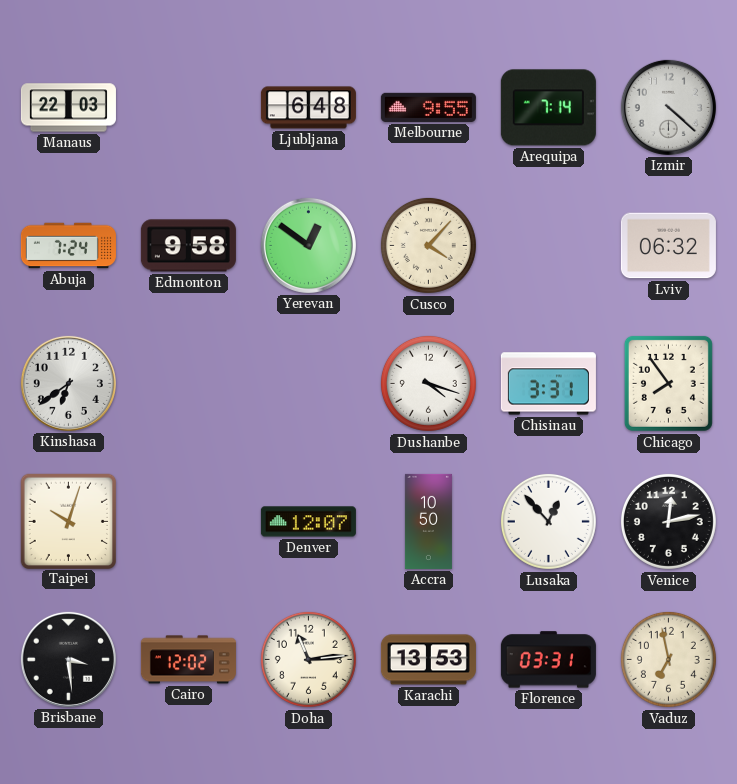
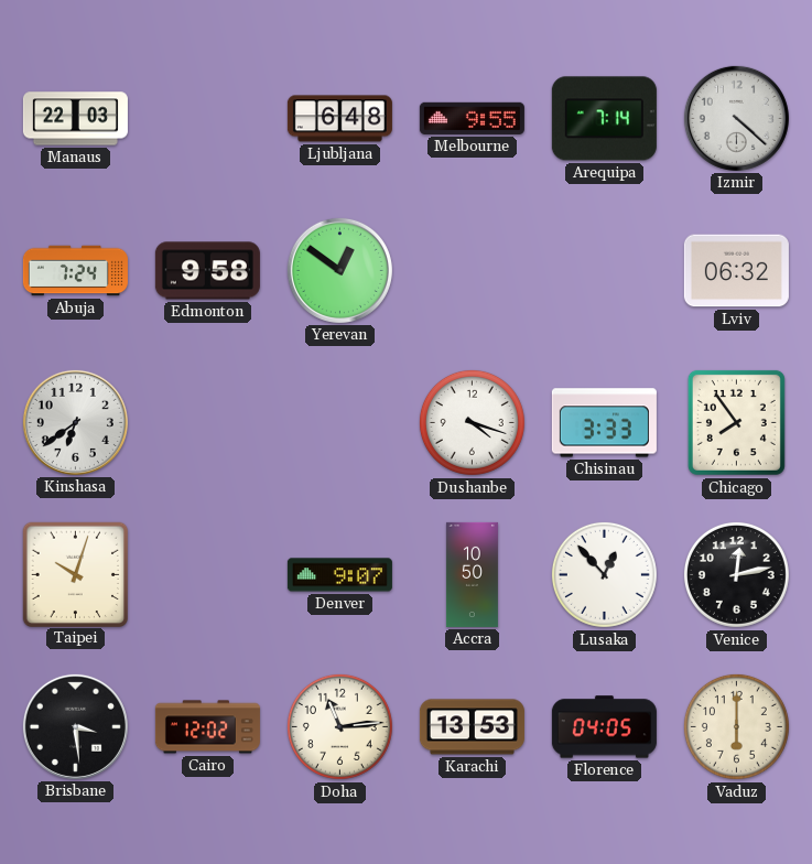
Cusco: 4:07 -> none (428, 245)
Chisinau: 3:31 -> 3:33 (604, 423)
Denver: 12:07 -> 9:07 (339, 575)
Florence: 03:31 -> 04:05 (604, 727)
Vaduz: 6:58 -> 6:00 (736, 726)
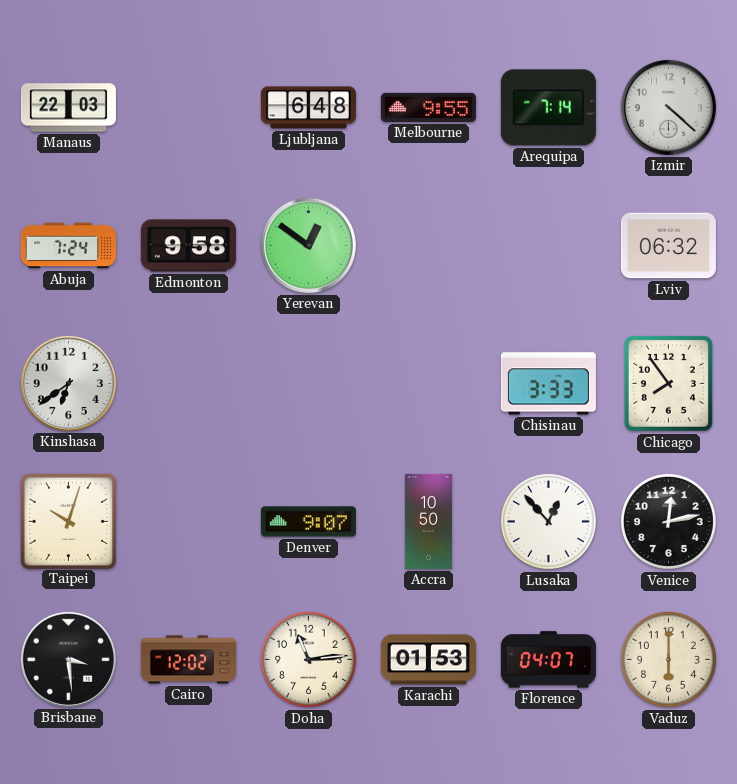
Dushanbe: 4:18 -> none (472, 422)
Karachi: 13:53 -> 01:53 (428, 660)
Florence: 04:05 -> 04:07 (548, 660)
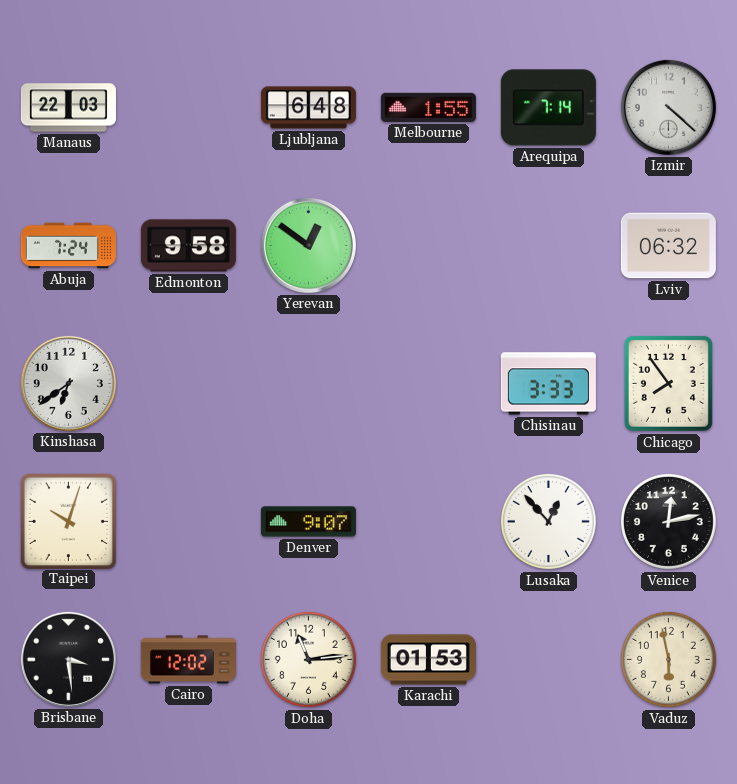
Melbourne: 9:55 -> 1:55 (428, 107)
Accra: 10:50 -> none (428, 521)
Florence: 04:07 -> none (548, 660)
Vaduz: 6:00 -> 5:58 (668, 659)
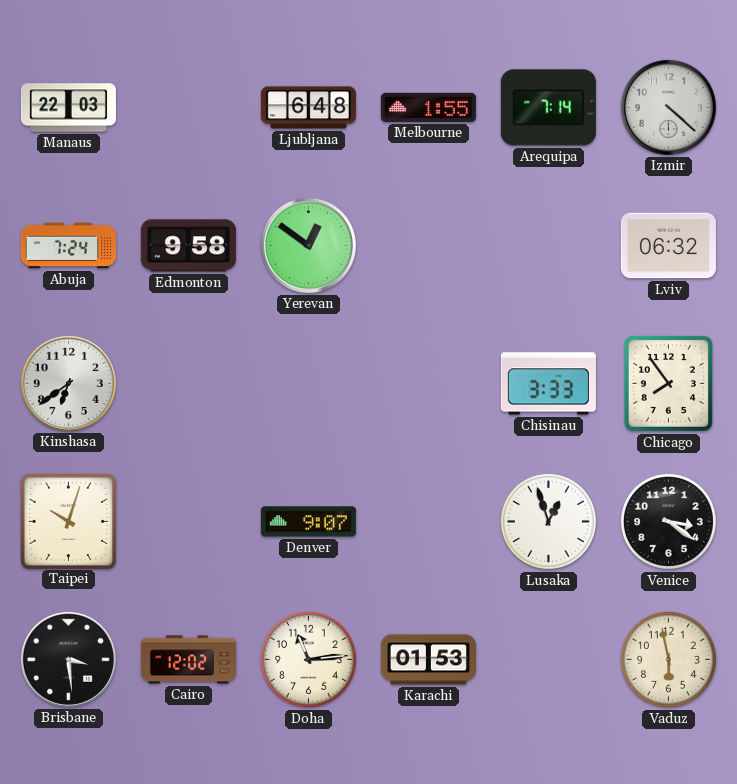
Lusaka: 12:53 -> 12:57 (548, 521)
Venice: 12:13 -> 3:21 (668, 521)
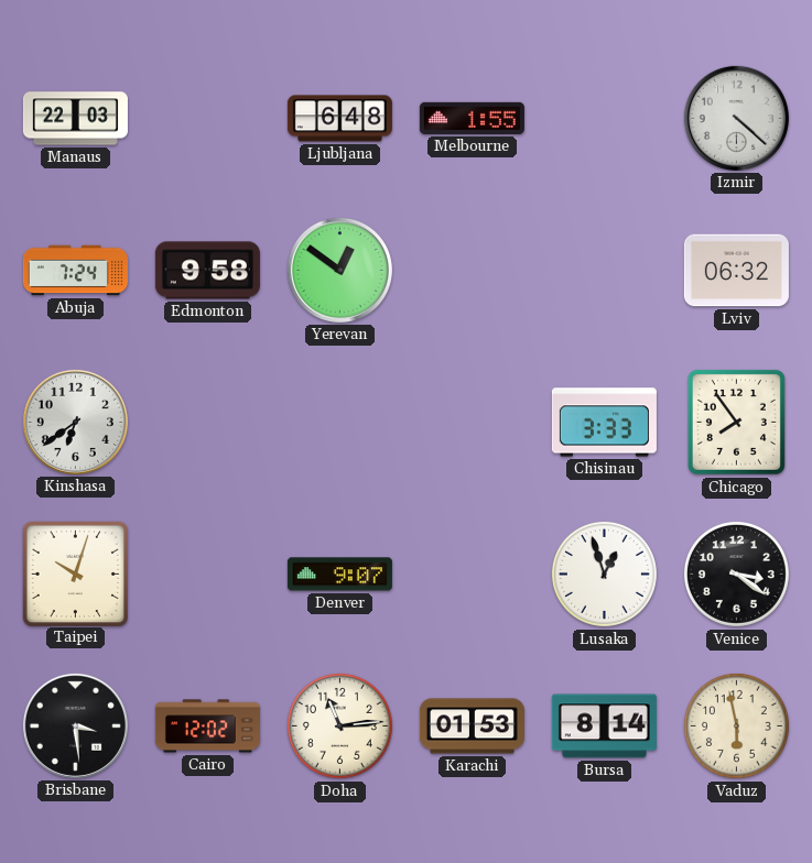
Arequipa: 7:14 -> none (548, 108)
Bursa: none -> 8:14 (604, 727)
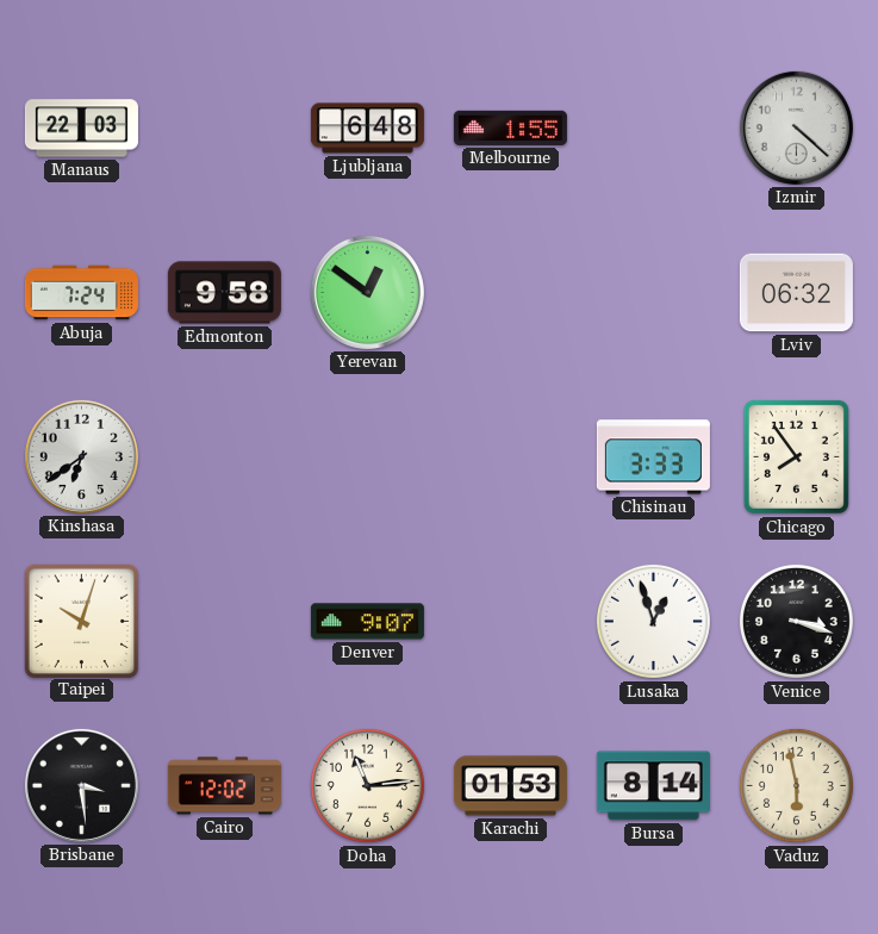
Venice: 3:21 -> 3:18 (796, 621)
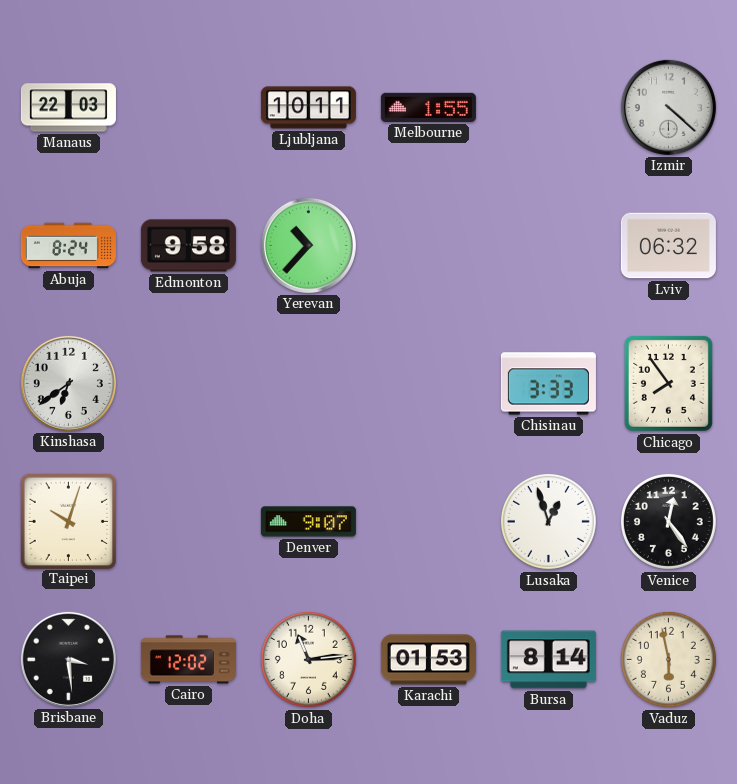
Ljubljana: 6:48 -> 10:11 (308, 108)
Abuja: 7:24 -> 8:24 (68, 246)
Yerevan: 12:51 -> 10:37 (308, 245)
Venice: 3:18 -> 12:24 (668, 521)
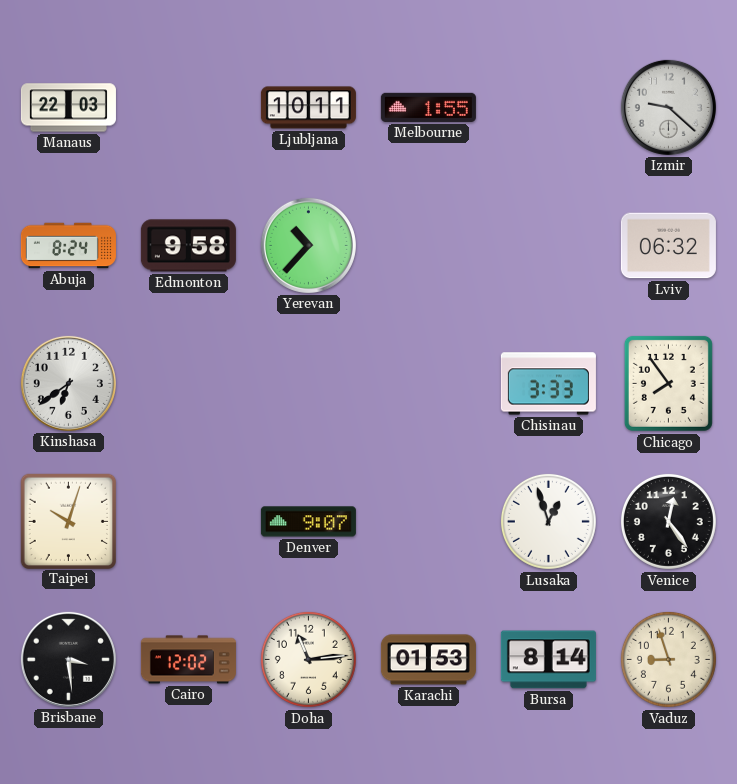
Izmir: 4:22 -> 9:22 (668, 107)
Vaduz: 5:58 -> 8:57 (668, 659)
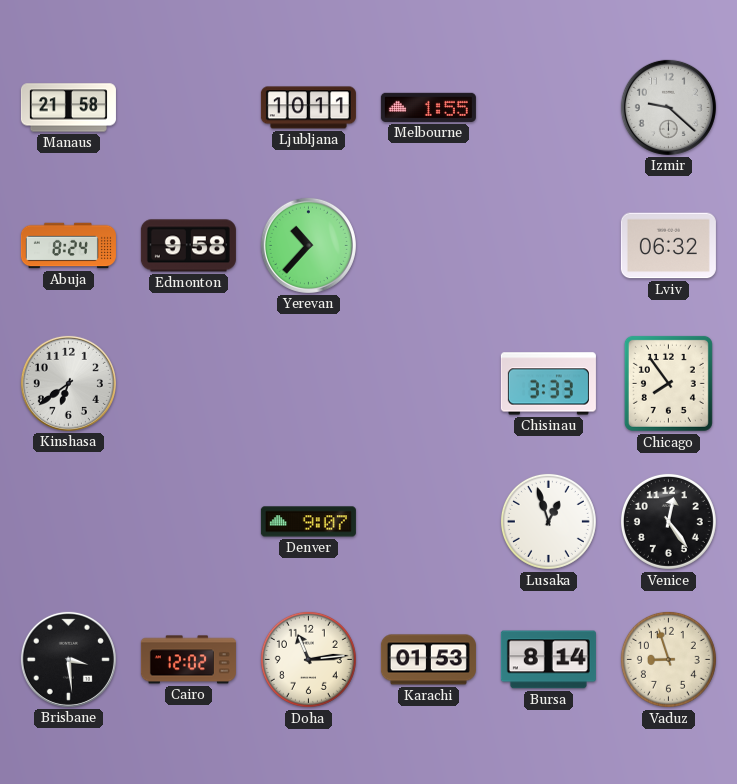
Manaus: 22:03 -> 21:58 (68, 108)
Taipei: 10:03 -> none (69, 521)
